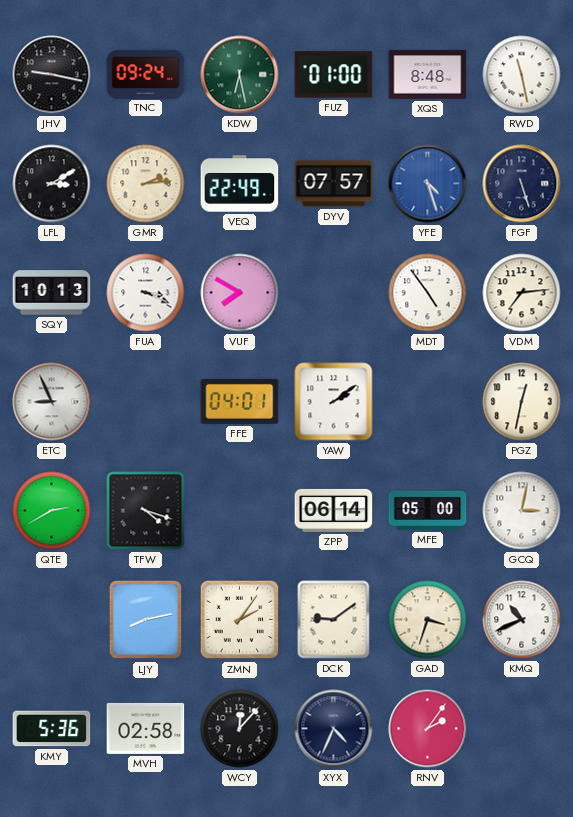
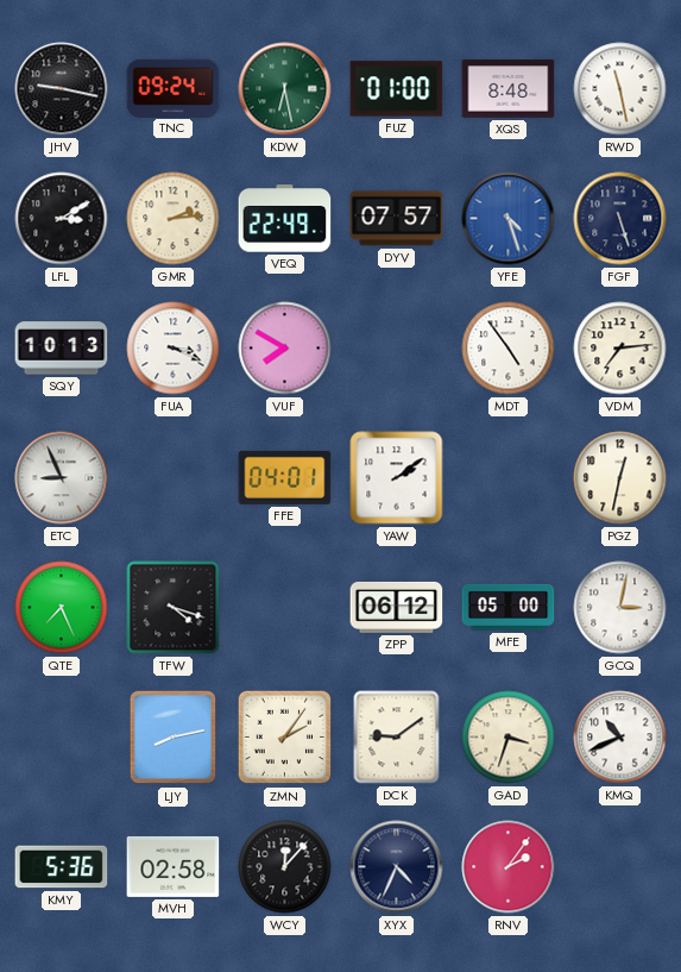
QTE: 2:40 -> 7:26 (62, 608)
ZPP: 06:14 -> 06:12 (397, 607)
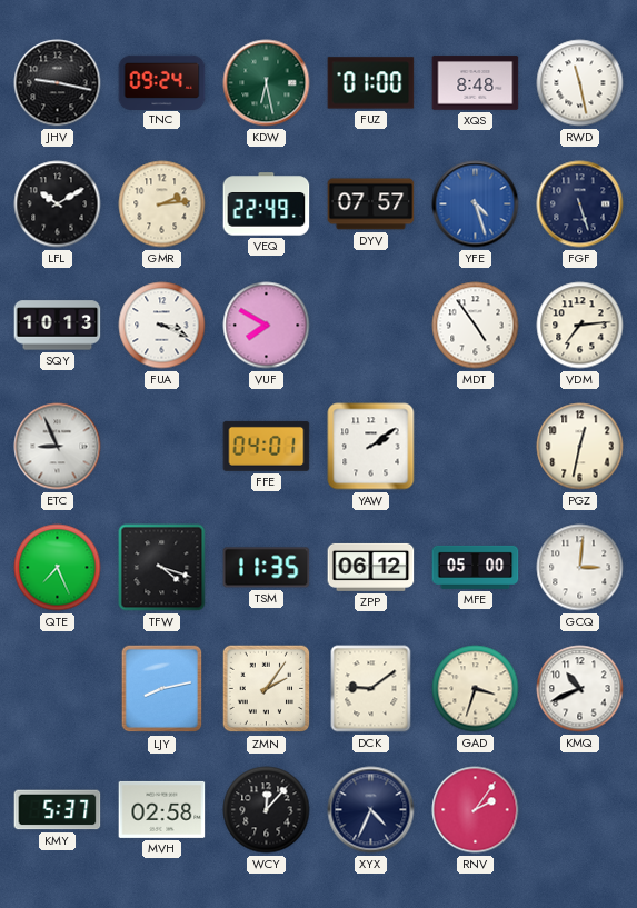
LFL: 3:10 -> 10:10 (58, 204)
TSM: none -> 11:35 (267, 568)
GCQ: 3:02 -> 3:01 (580, 568)
KMY: 5:36 -> 5:37 (58, 810)
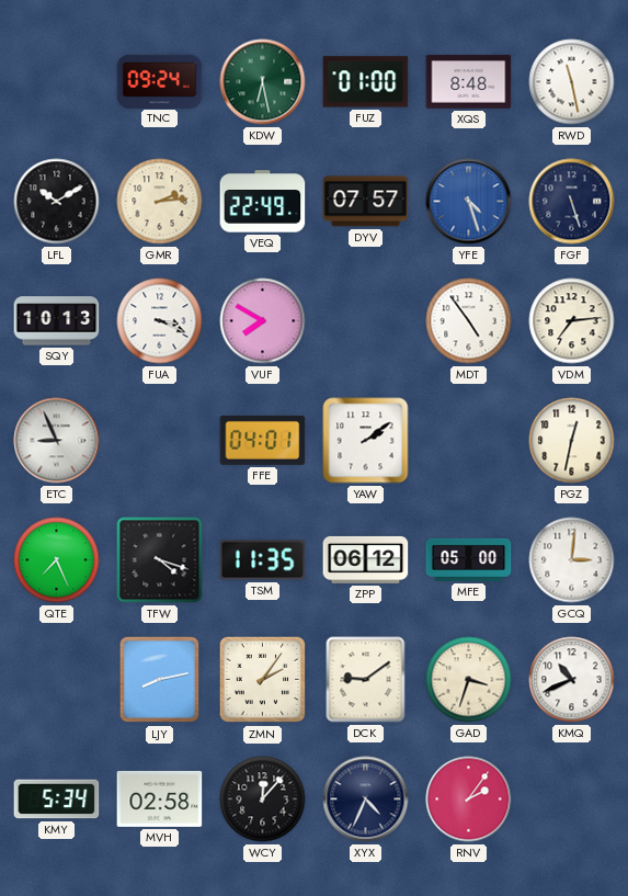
JHV: 9:17 -> none (58, 83)
KMY: 5:37 -> 5:34 (57, 799)
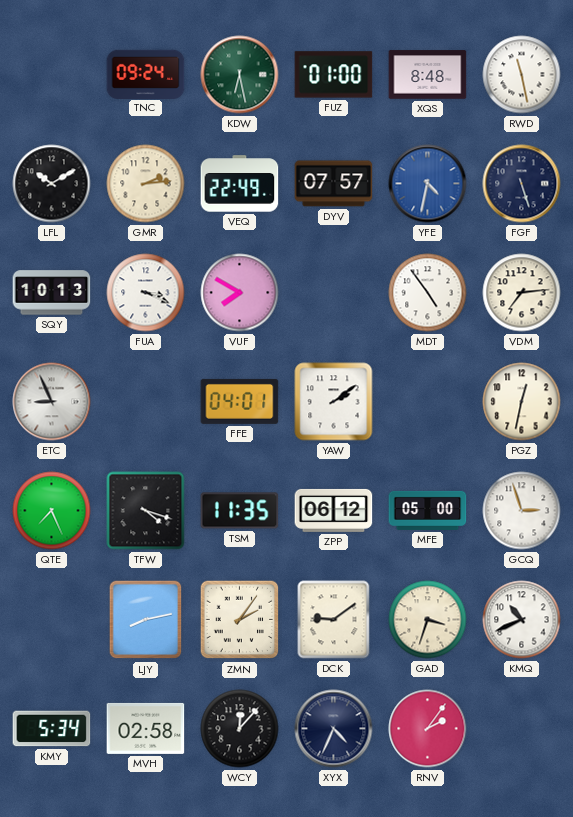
YFE: 4:27 -> 4:32 (428, 184)
GCQ: 3:01 -> 2:57 (522, 511)
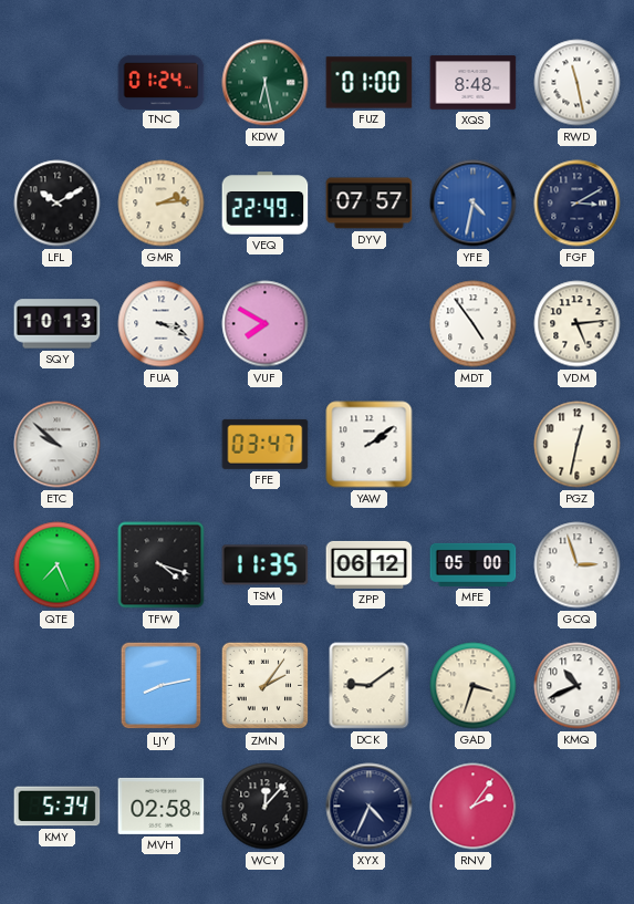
TNC: 09:24 -> 01:24 (162, 82)
FGF: 5:27 -> 3:10 (578, 204)
VDM: 7:14 -> 5:14 (578, 324)
ETC: 8:56 -> 9:52 (58, 445)
FFE: 04:01 -> 03:47 (266, 444)
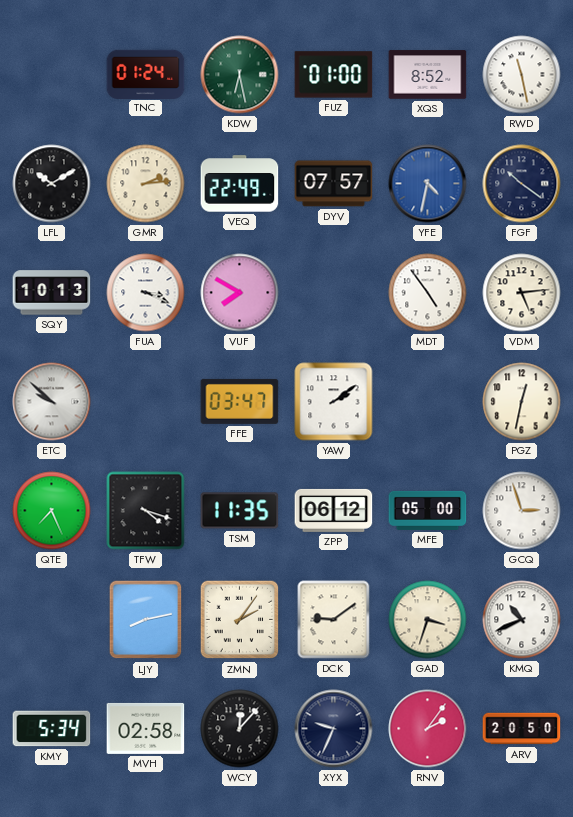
XQS: 8:48 -> 8:52 (428, 75)
FGF: 3:10 -> 10:21 (522, 184)
XYX: 4:34 -> 9:34 (334, 729)
ARV: none -> 20:50 (522, 729)
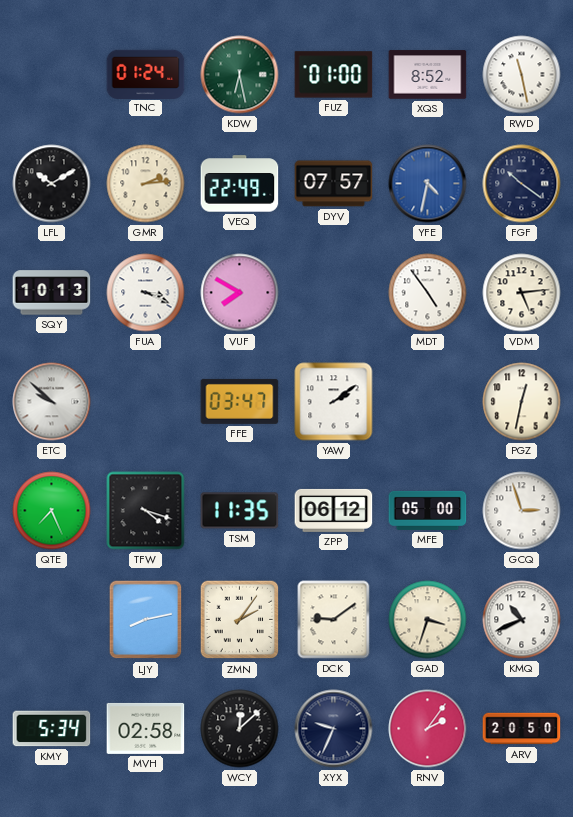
WCY: 12:07 -> 12:08 (240, 729)
